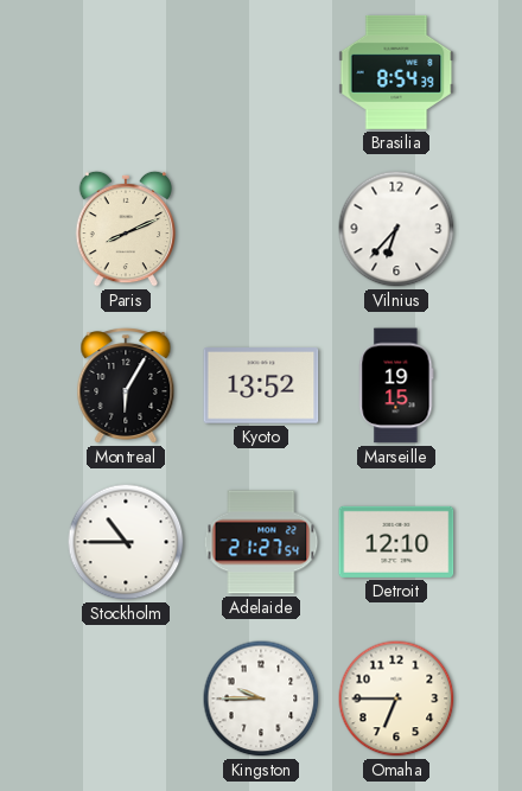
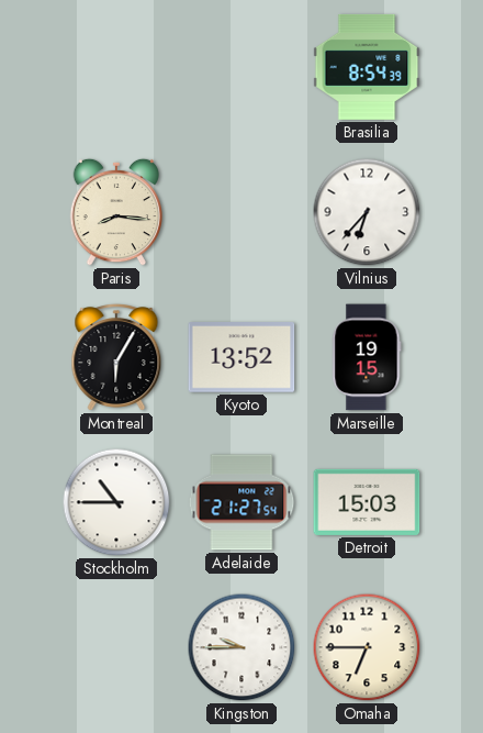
Paris: 8:11 -> 8:16 (115, 212)
Detroit: 12:10 -> 15:03 (367, 502)
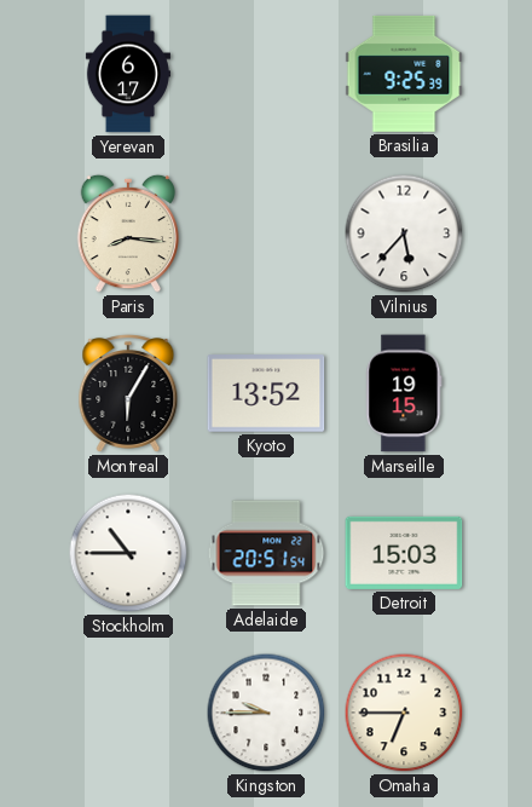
Yerevan: none -> 6:17 (127, 74)
Brasilia: 8:54 -> 9:25 (404, 74)
Vilnius: 6:37 -> 5:37 (404, 234)
Adelaide: 21:27 -> 20:51 (266, 553)
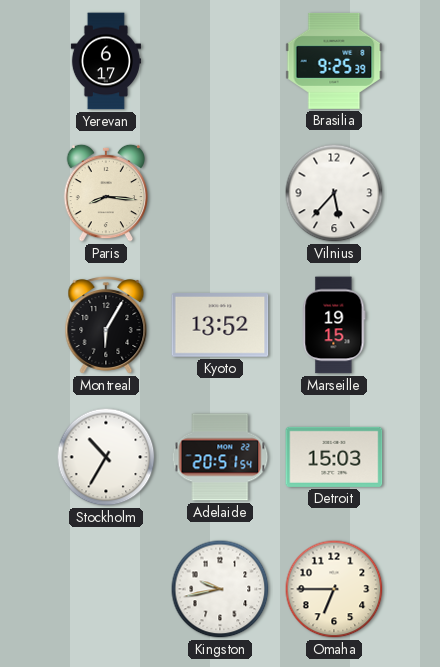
Stockholm: 10:45 -> 10:35 (106, 457)
Kingston: 9:45 -> 9:43 (220, 589)
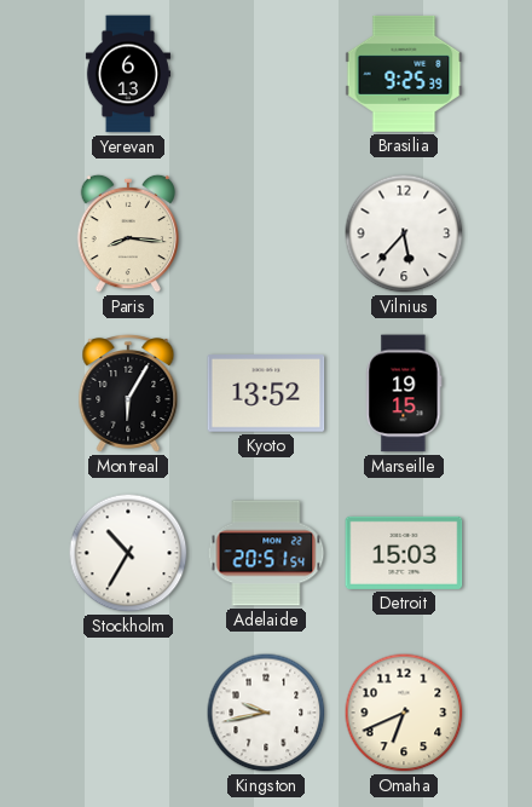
Yerevan: 6:17 -> 6:13 (127, 74)
Omaha: 6:45 -> 6:41 (404, 713)
